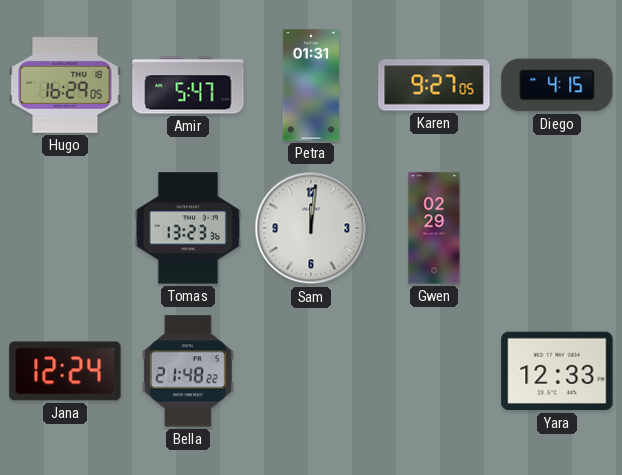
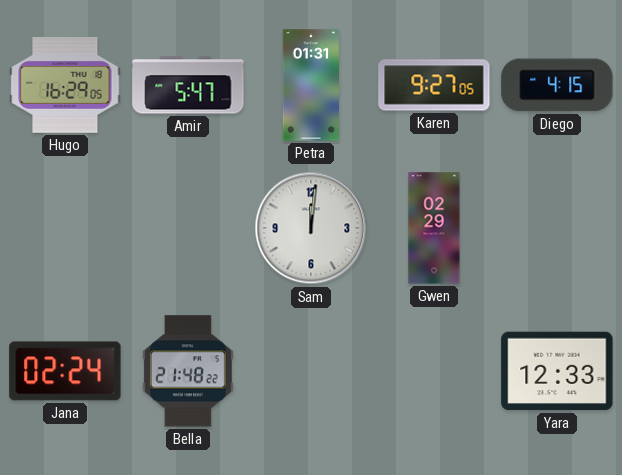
Tomas: 13:23 -> none (188, 228)
Jana: 12:24 -> 02:24 (65, 371)
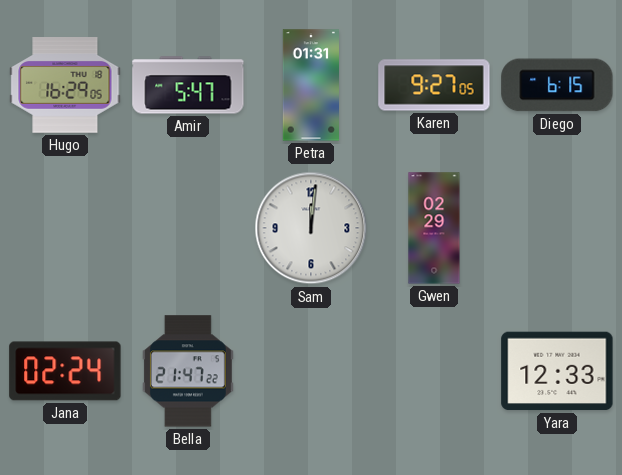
Diego: 4:15 -> 6:15 (557, 85)
Bella: 21:48 -> 21:47 (188, 371)
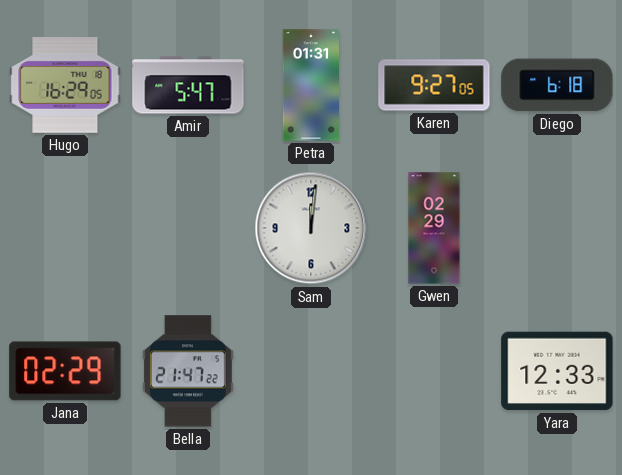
Diego: 6:15 -> 6:18 (557, 85)
Jana: 02:24 -> 02:29 (65, 371)
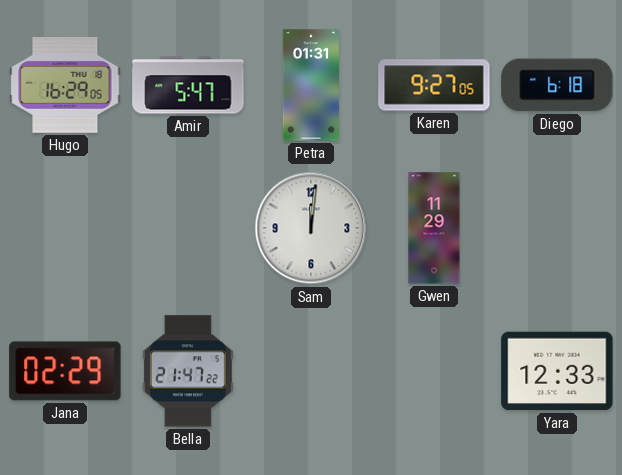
Gwen: 02:29 -> 11:29 (434, 228)
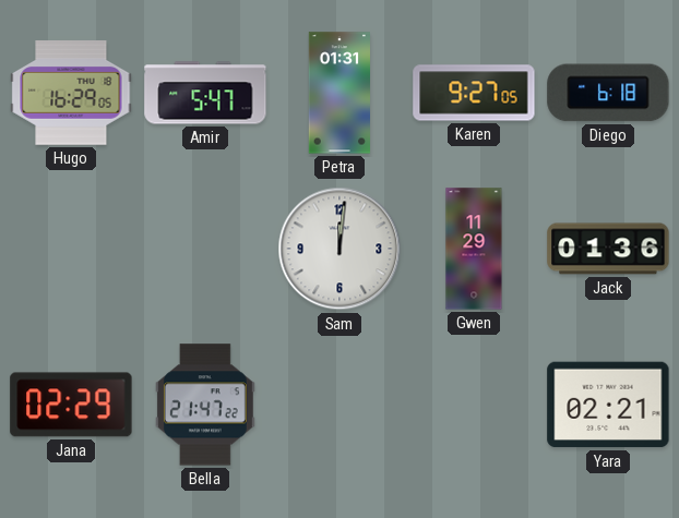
Jack: none -> 01:36 (608, 249)
Yara: 12:33 -> 02:21 (608, 405)
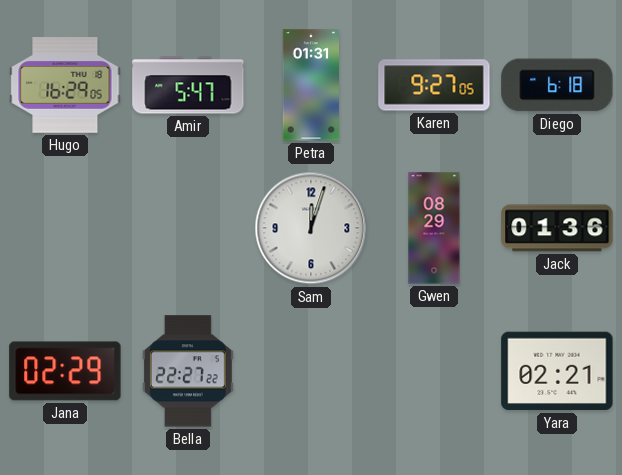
Sam: 12:01 -> 12:03 (311, 228)
Gwen: 11:29 -> 08:29 (434, 228)
Bella: 21:47 -> 22:27 (188, 371)
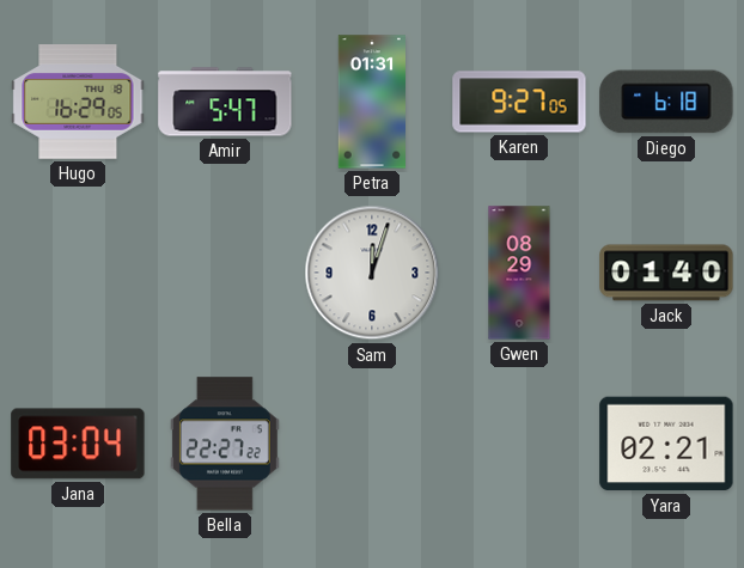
Jack: 01:36 -> 01:40 (666, 273)
Jana: 02:29 -> 03:04 (78, 444)
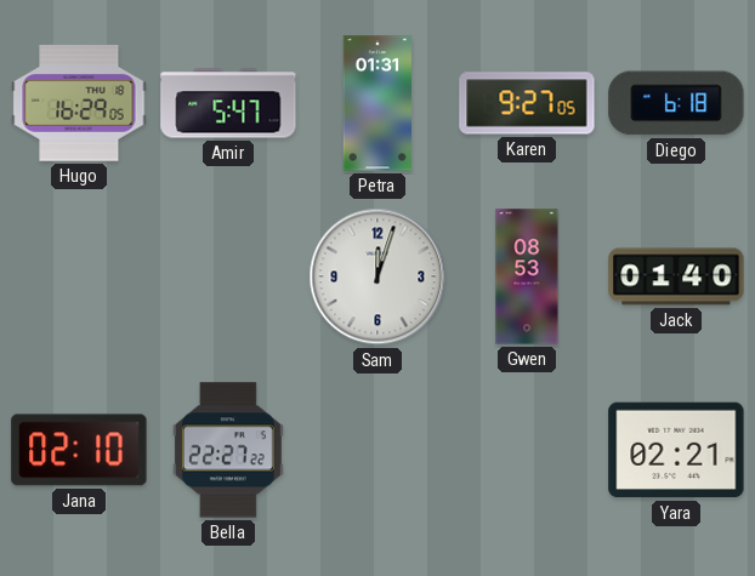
Gwen: 08:29 -> 08:53 (527, 276)
Jana: 03:04 -> 02:10 (79, 450)
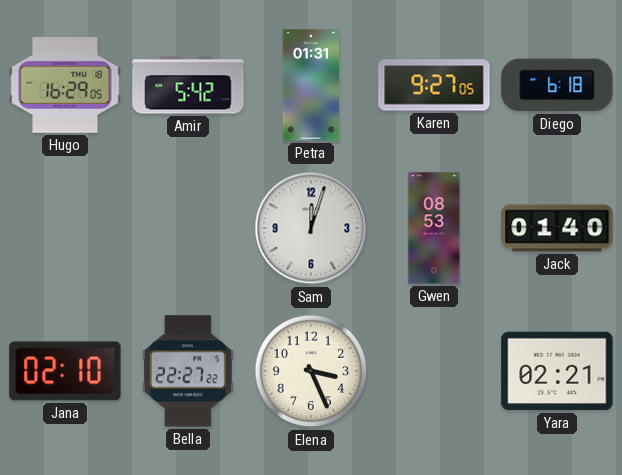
Amir: 5:47 -> 5:42 (188, 85)
Elena: none -> 3:26 (311, 371)
